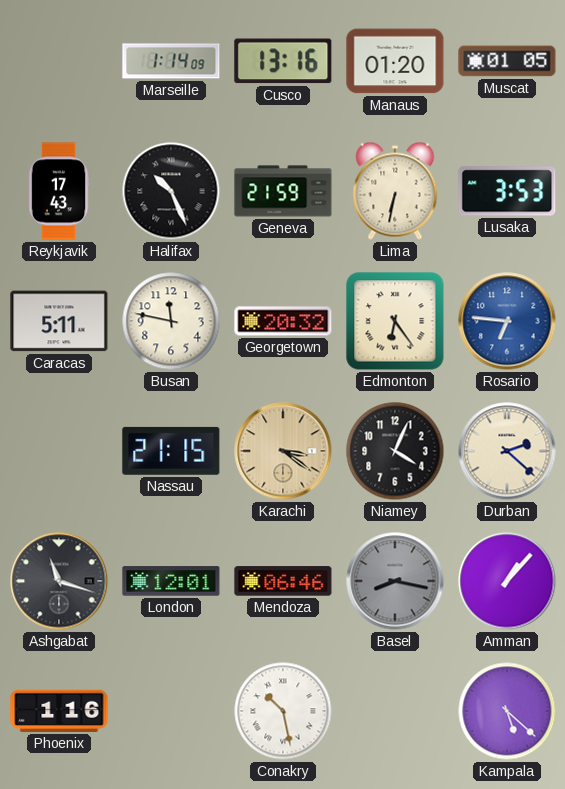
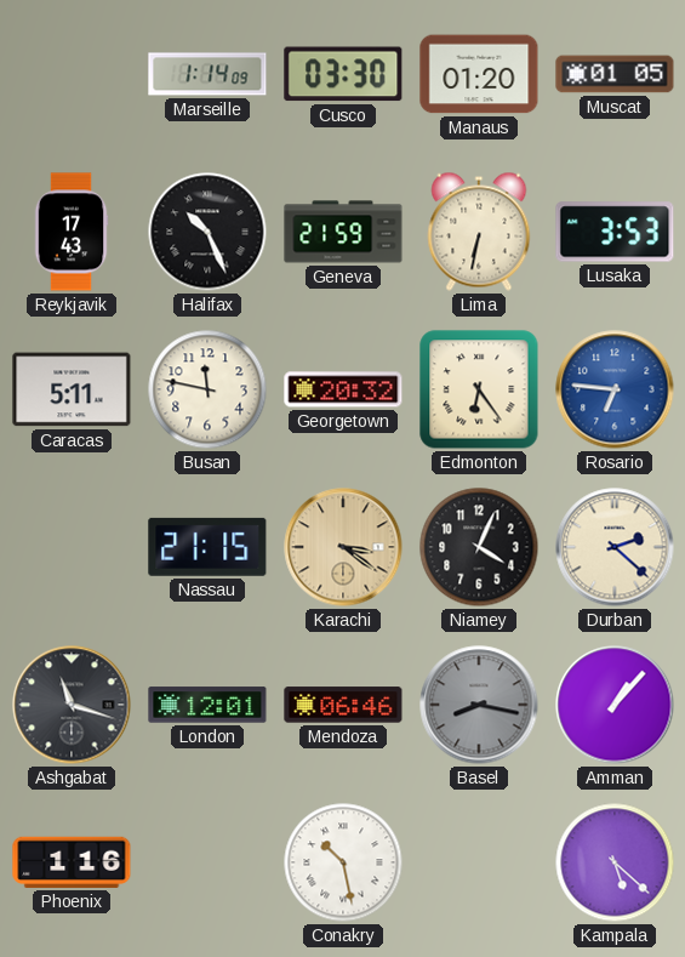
Cusco: 13:16 -> 03:30 (343, 74)
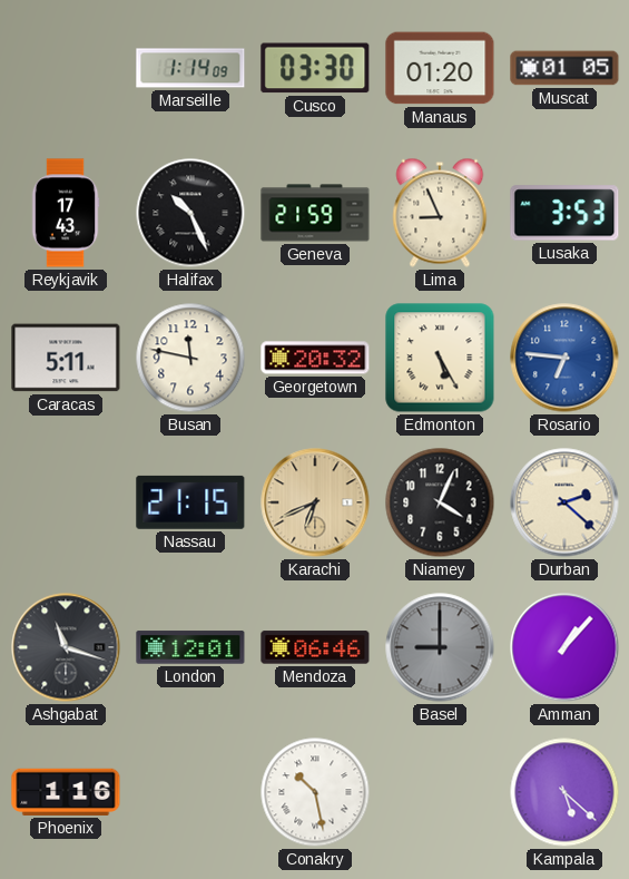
Lima: 6:32 -> 8:56 (440, 213)
Edmonton: 6:24 -> 5:25 (440, 358)
Karachi: 3:21 -> 6:41 (315, 502)
Basel: 8:17 -> 9:00 (440, 647)
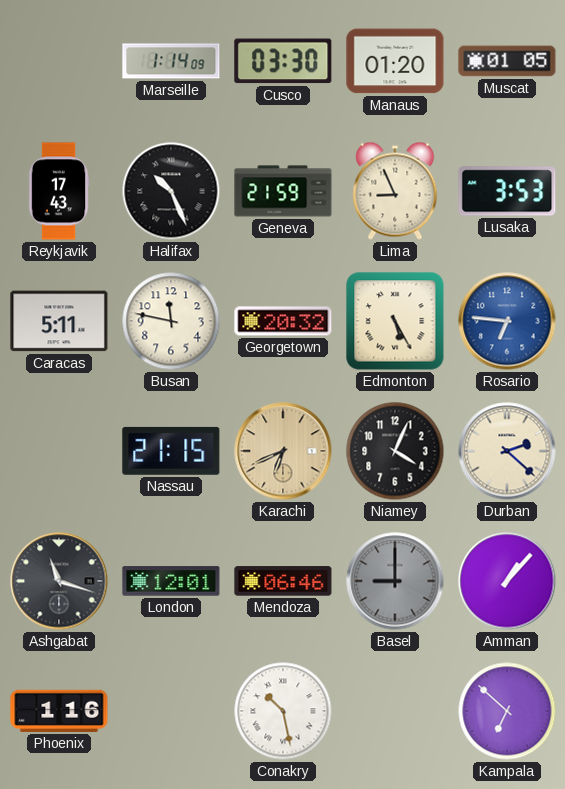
Kampala: 5:22 -> 6:52 (507, 711)
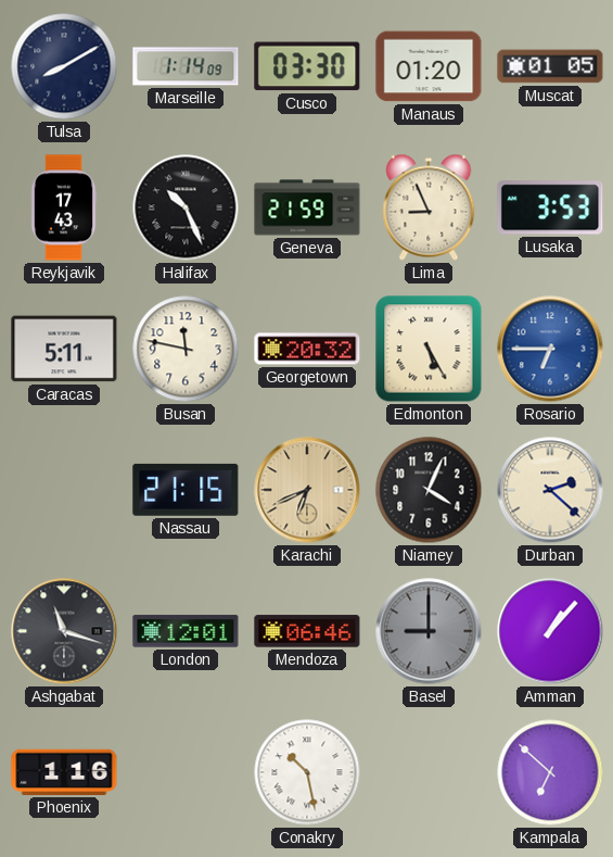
Tulsa: none -> 8:10 (64, 66)
Rosario: 6:46 -> 6:45 (550, 349)
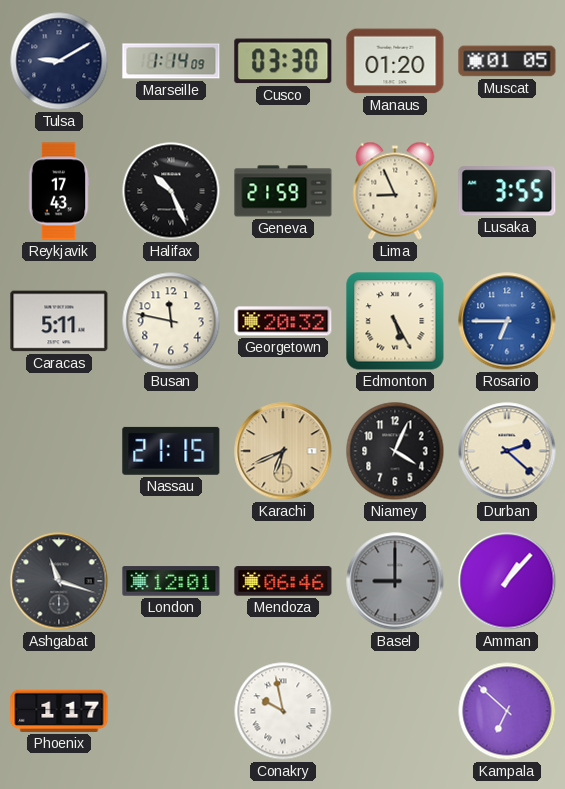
Tulsa: 8:10 -> 9:10 (59, 61)
Lusaka: 3:53 -> 3:55 (507, 191)
Phoenix: 1:16 -> 1:17 (59, 711)
Conakry: 10:28 -> 9:58 (283, 711)
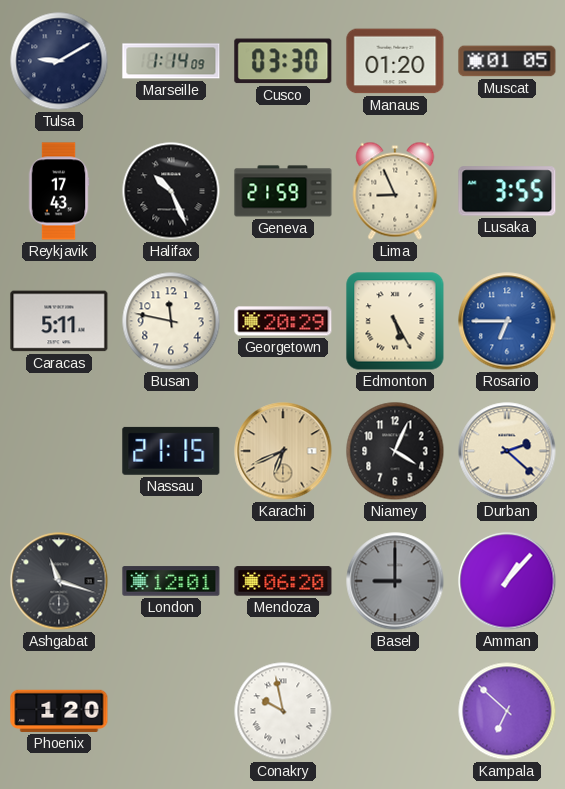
Georgetown: 20:32 -> 20:29 (283, 321)
Mendoza: 06:46 -> 06:20 (283, 581)
Phoenix: 1:17 -> 1:20 (59, 711)
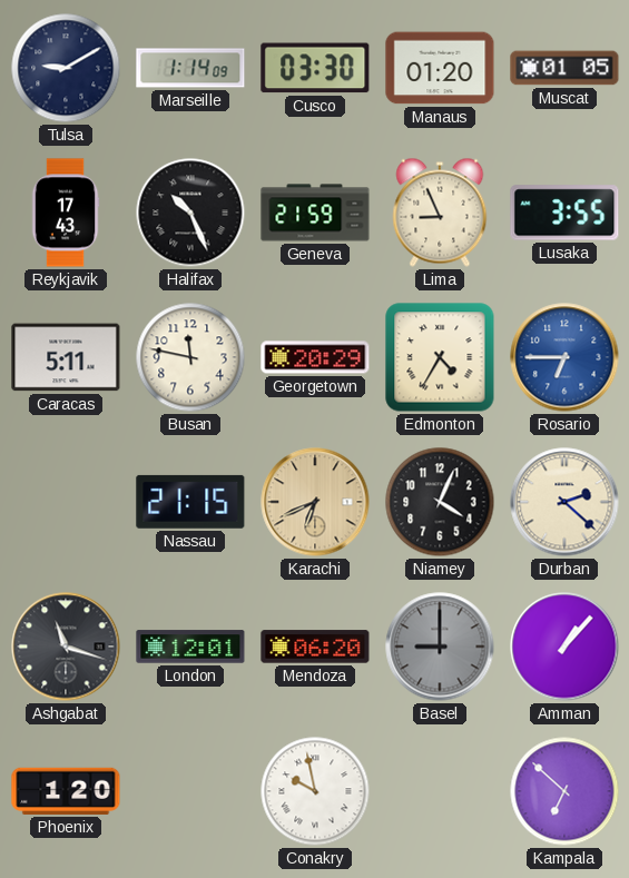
Edmonton: 5:25 -> 4:35 (440, 357)
